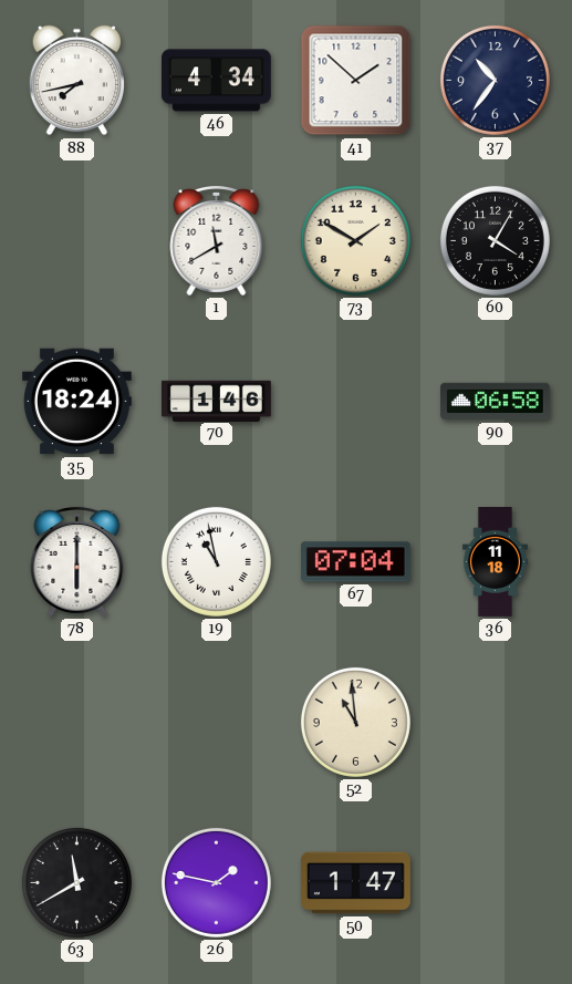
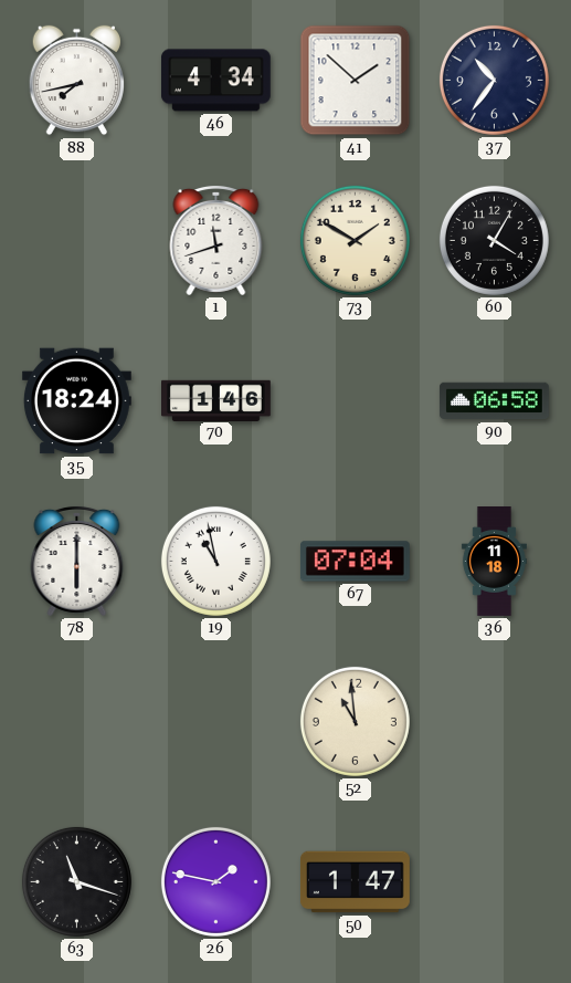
1: 11:40 -> 11:42 (216, 240)
63: 11:40 -> 11:18 (76, 881)
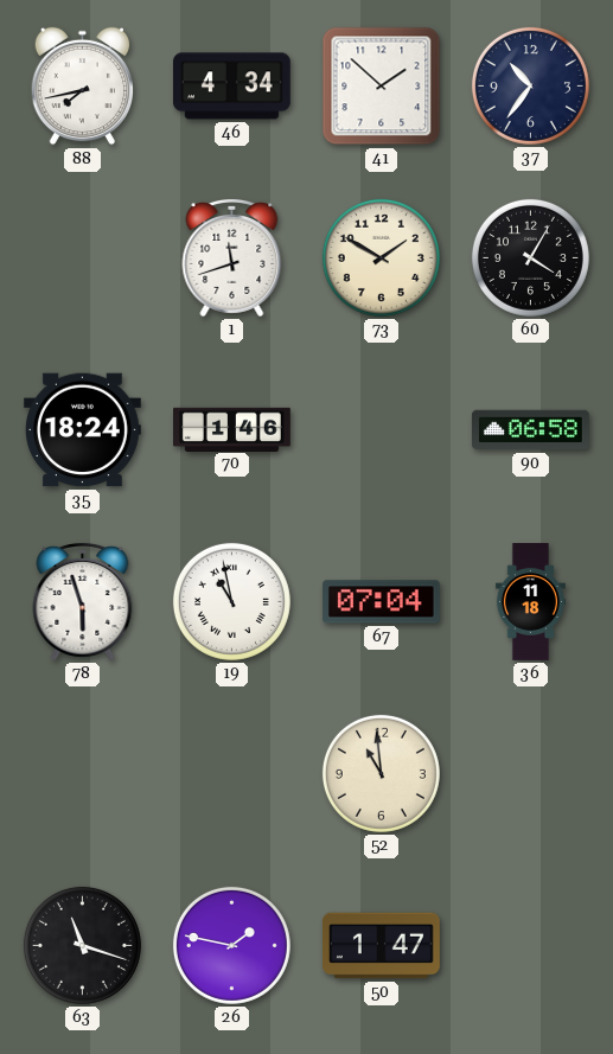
78: 6:00 -> 5:57 (83, 601)
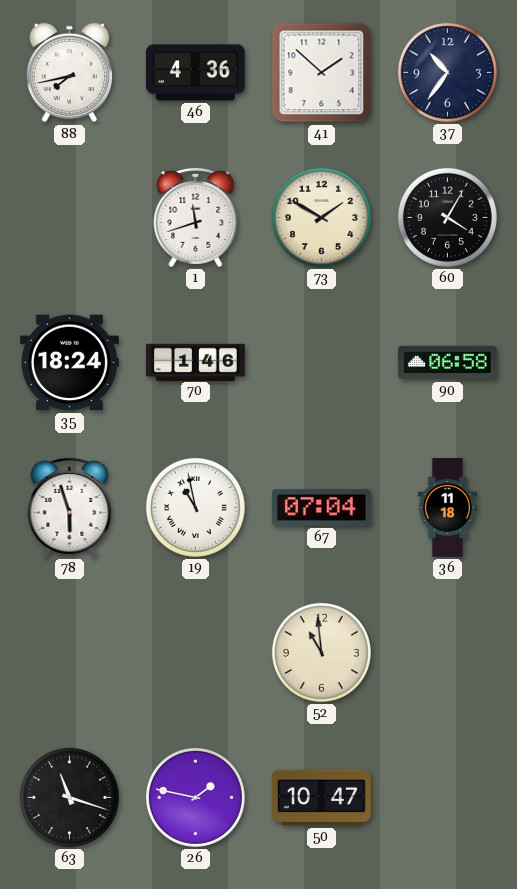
46: 4:34 -> 4:36 (195, 73)
50: 1:47 -> 10:47 (321, 798)
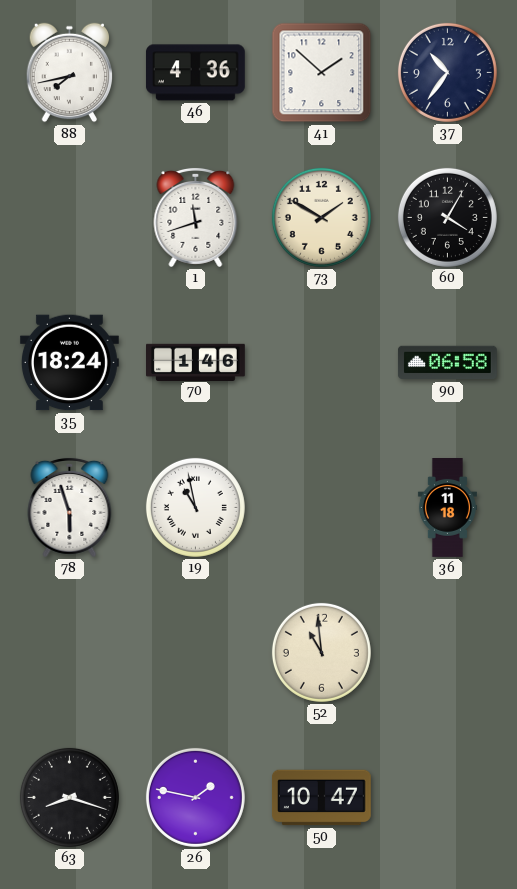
67: 07:04 -> none (321, 508)
63: 11:18 -> 8:18 (69, 797)
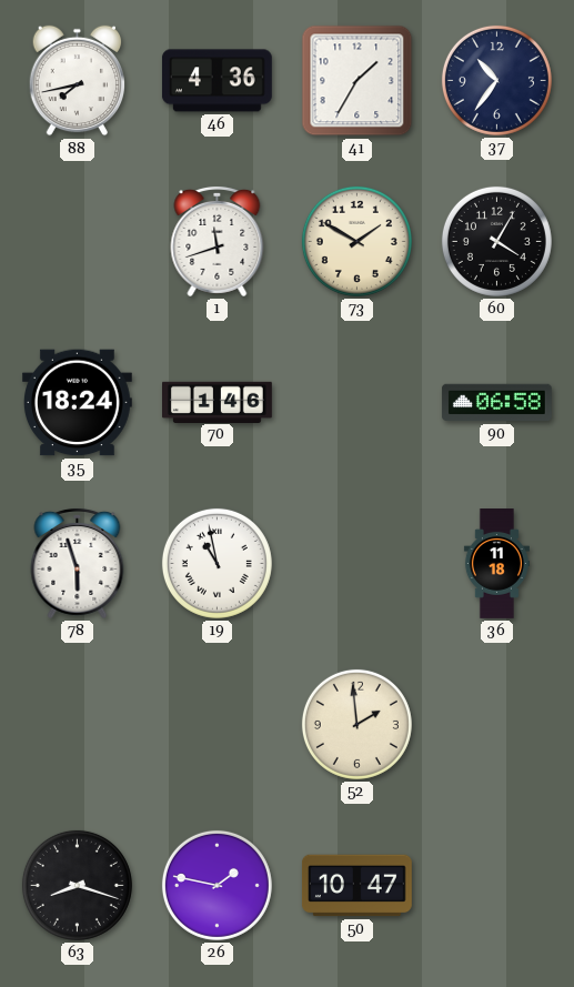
41: 1:52 -> 1:35 (358, 81)
52: 10:59 -> 1:59 (356, 724)
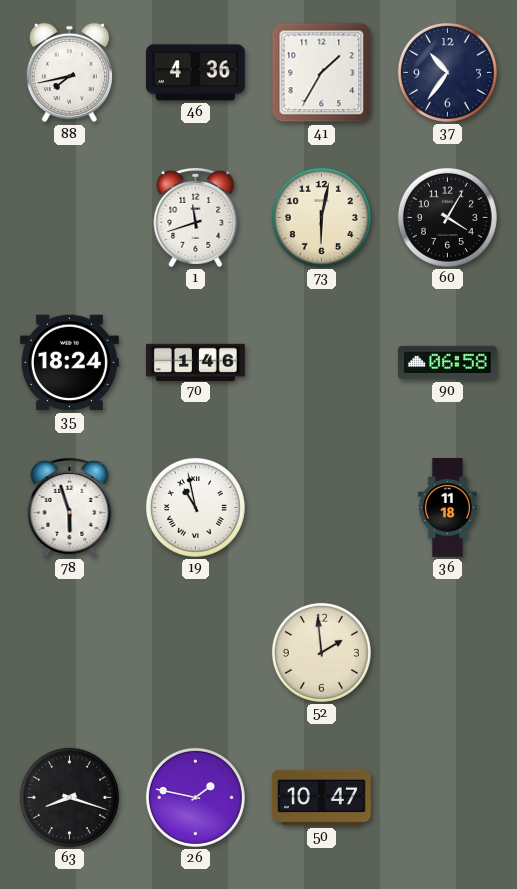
73: 1:50 -> 6:02 (321, 217)
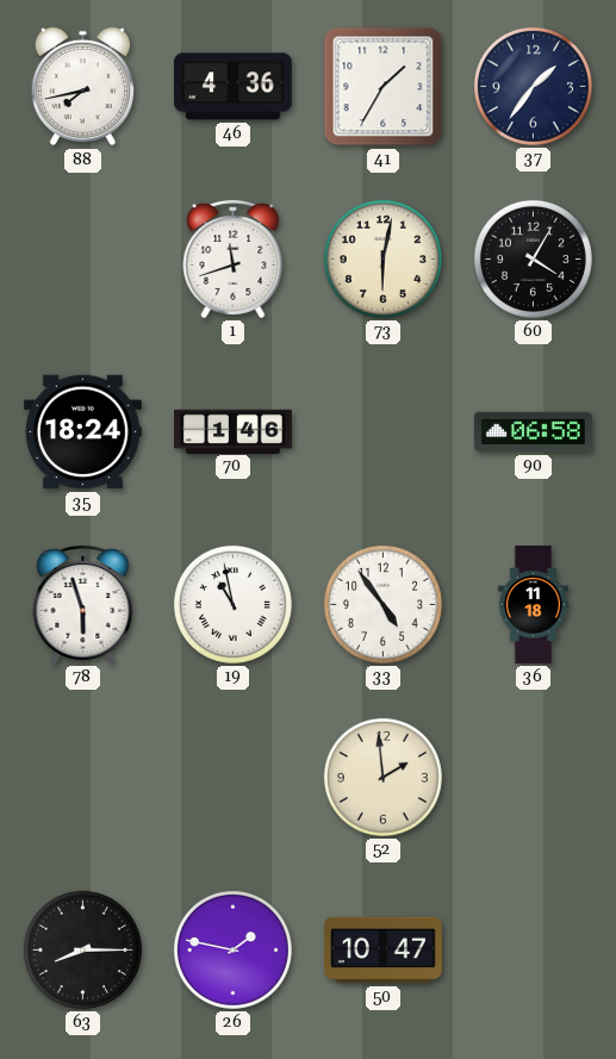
37: 10:36 -> 1:36 (533, 86)
33: none -> 4:54 (382, 604)
63: 8:18 -> 8:15 (82, 949)
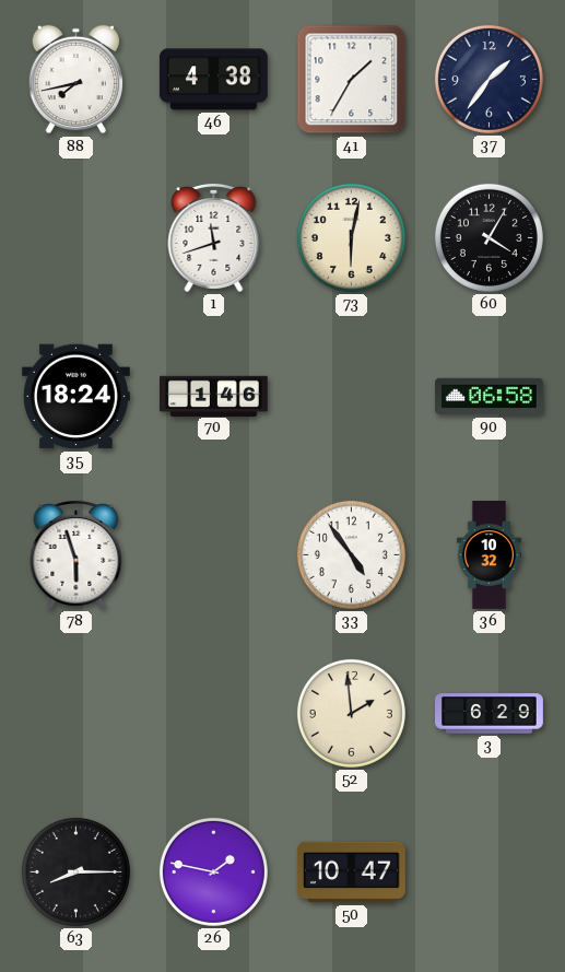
46: 4:36 -> 4:38 (213, 80)
19: 10:58 -> none (232, 604)
36: 11:18 -> 10:32 (489, 555)
3: none -> 6:29 (490, 714)
